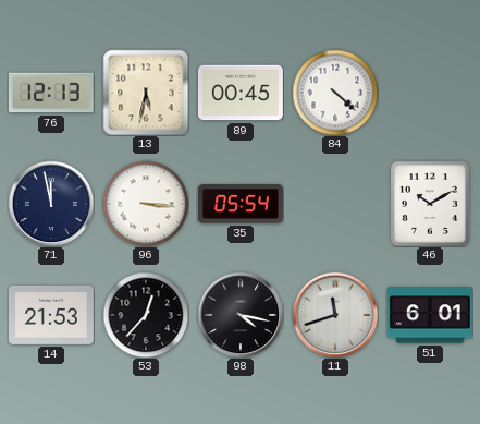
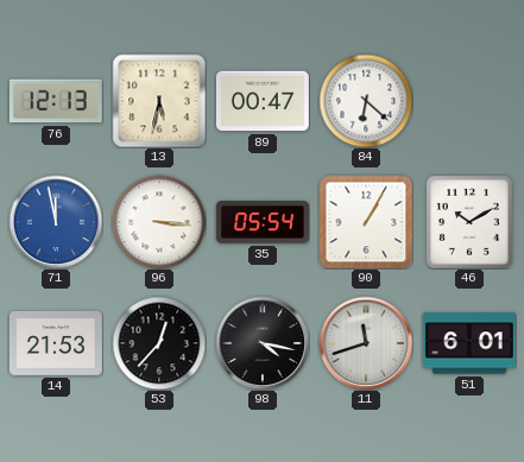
89: 00:45 -> 00:47 (263, 101)
84: 4:22 -> 6:22 (366, 101)
71 dial: navy -> blue (56, 222)
90: none -> 1:05 (366, 222)
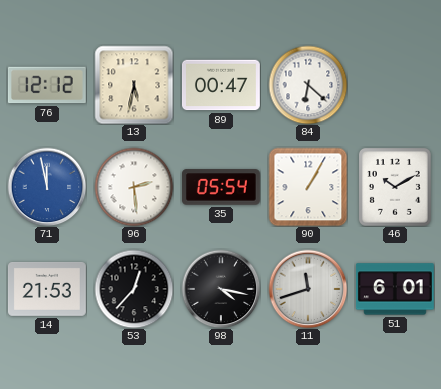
76: 12:13 -> 12:12 (47, 85)
96: 3:16 -> 2:29 (134, 187)
